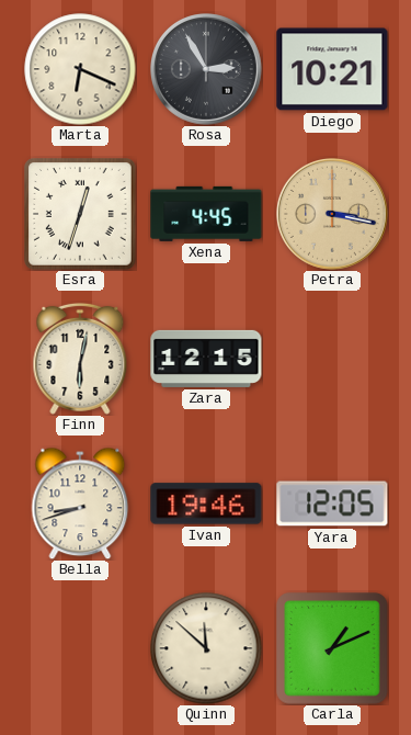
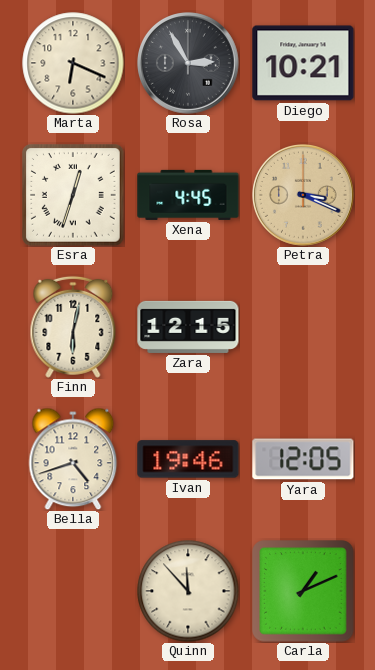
Petra: 3:17 -> 3:19 (304, 196)
Bella: 8:42 -> 4:42 (73, 459)
Quinn: 11:52 -> 11:53 (188, 591)
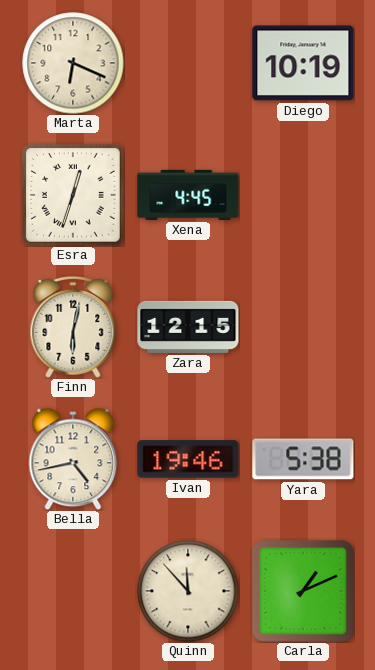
Rosa: 2:55 -> none (189, 64)
Diego: 10:21 -> 10:19 (303, 63)
Petra: 3:19 -> none (304, 196)
Bella: 4:42 -> 4:43 (73, 459)
Yara: 12:05 -> 5:38 (303, 459)
